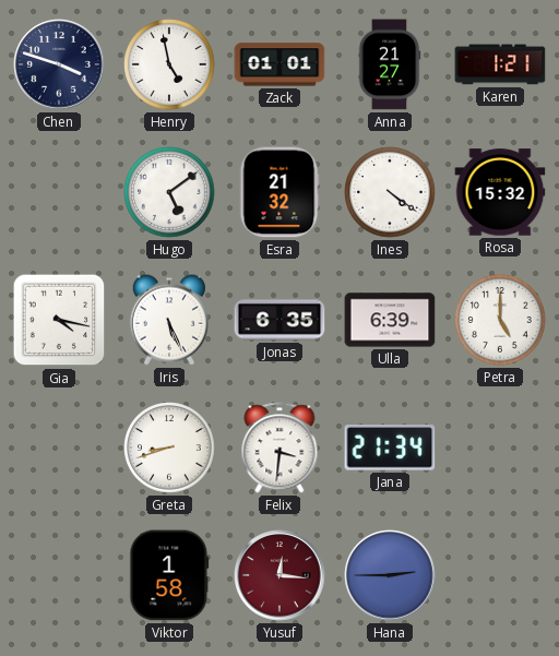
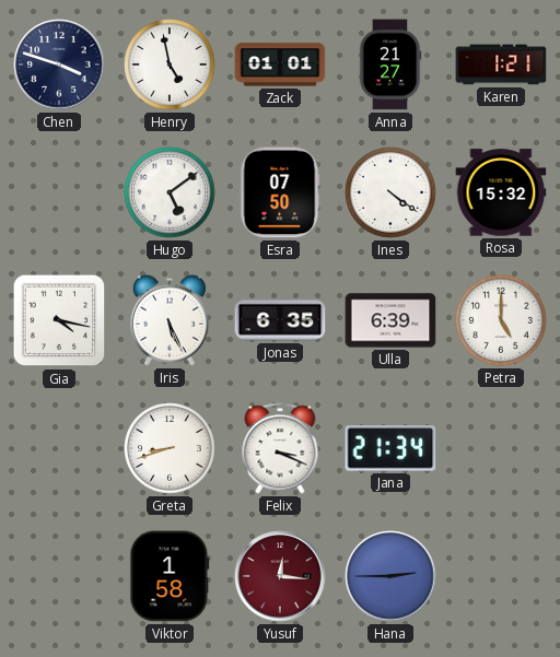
Esra: 21:32 -> 07:50 (280, 192)
Felix: 3:31 -> 3:19 (280, 448)
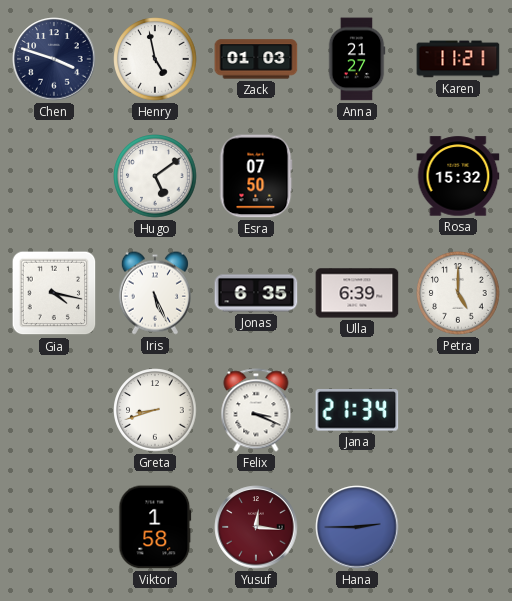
Zack: 01:01 -> 01:03 (256, 59)
Karen: 1:21 -> 11:21 (458, 59)
Ines: 4:21 -> none (390, 192)
